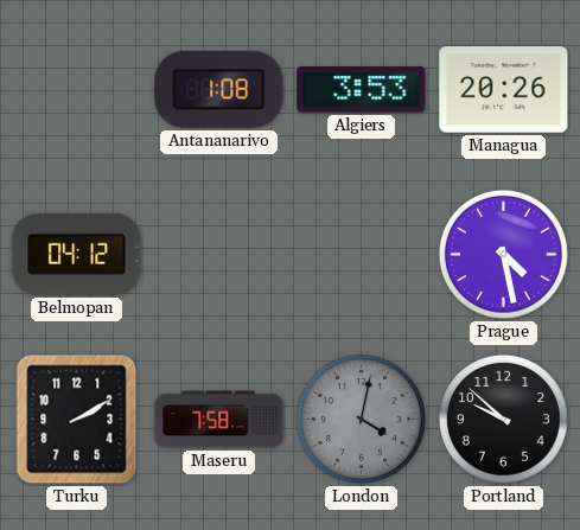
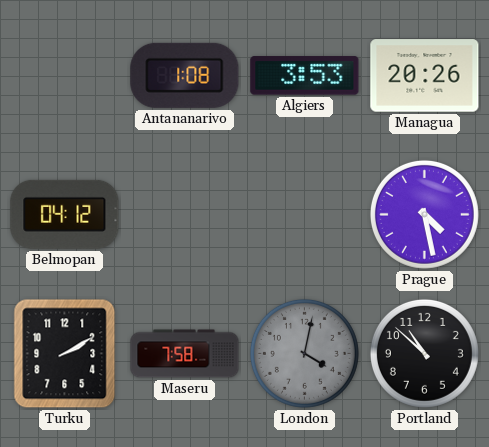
Portland: 9:52 -> 10:52 (424, 353)
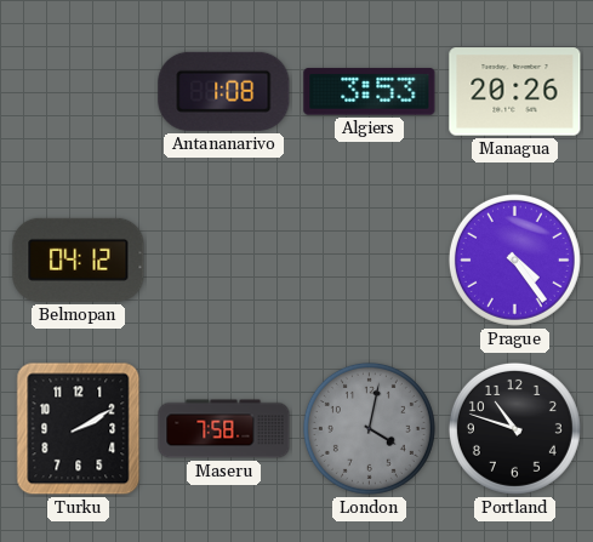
Prague: 4:28 -> 4:24 (514, 259)
Portland: 10:52 -> 10:48 (514, 428)
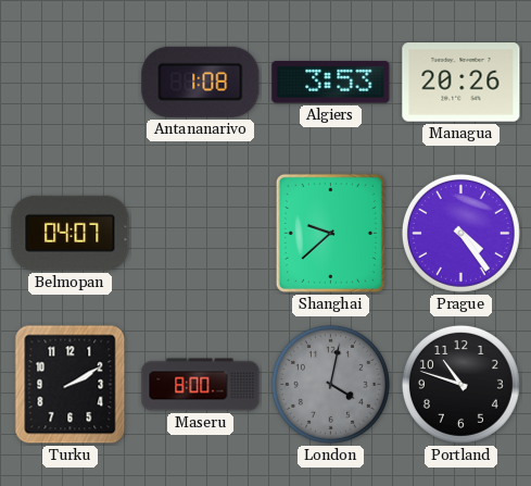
Belmopan: 04:12 -> 04:07 (71, 233)
Shanghai: none -> 9:38 (330, 233)
Maseru: 7:58 -> 8:00 (201, 385)
